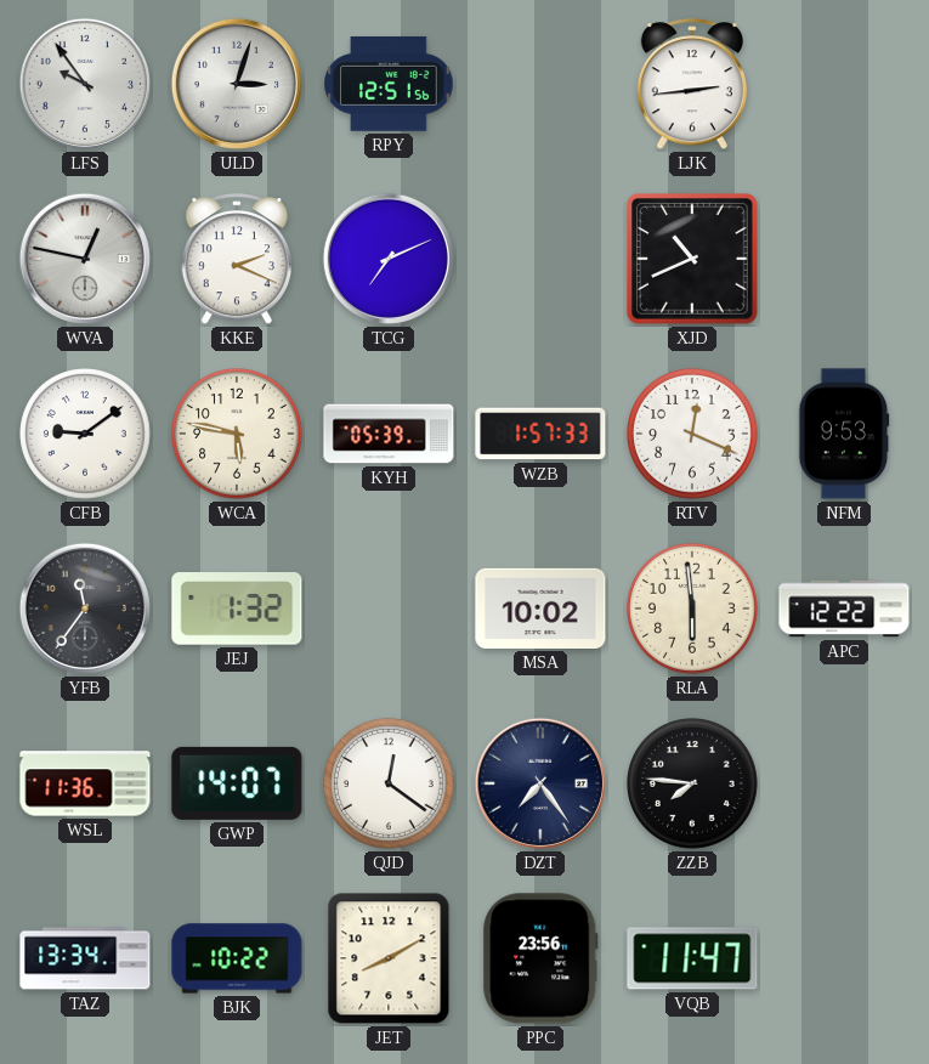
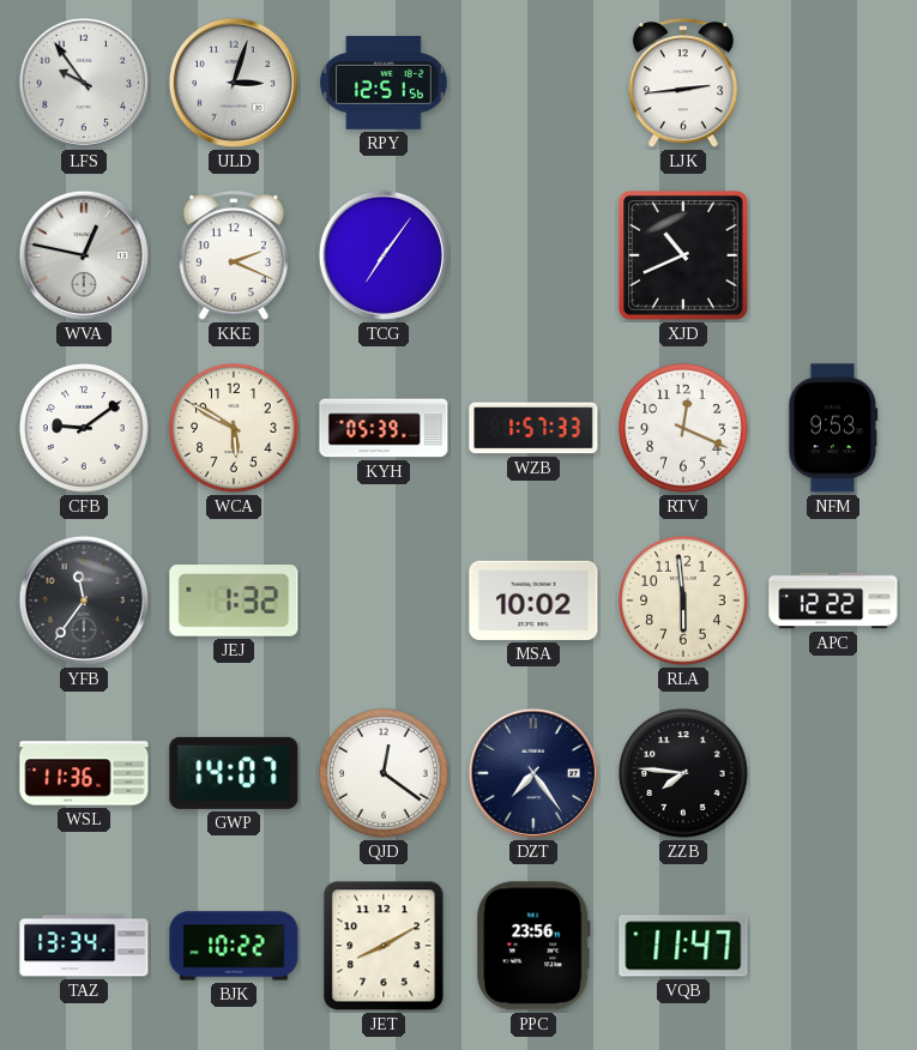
TCG: 7:11 -> 7:06 (384, 255)
WCA: 5:47 -> 5:50 (235, 429)
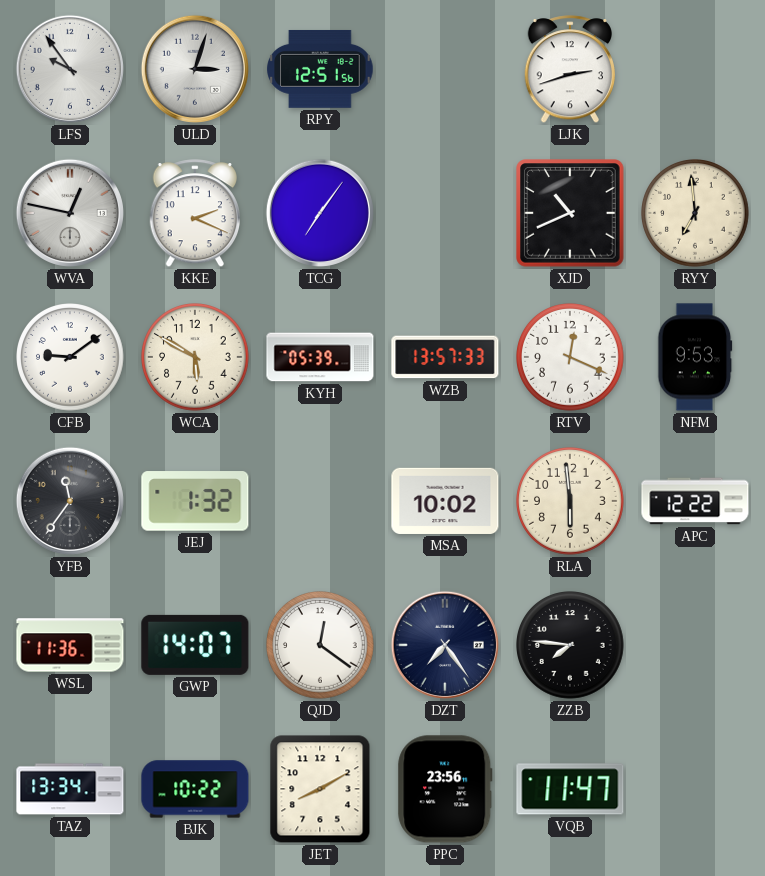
LJK: 2:44 -> 2:42 (569, 70)
RYY: none -> 6:59 (696, 214)
WZB: 1:57 -> 13:57 (445, 357)
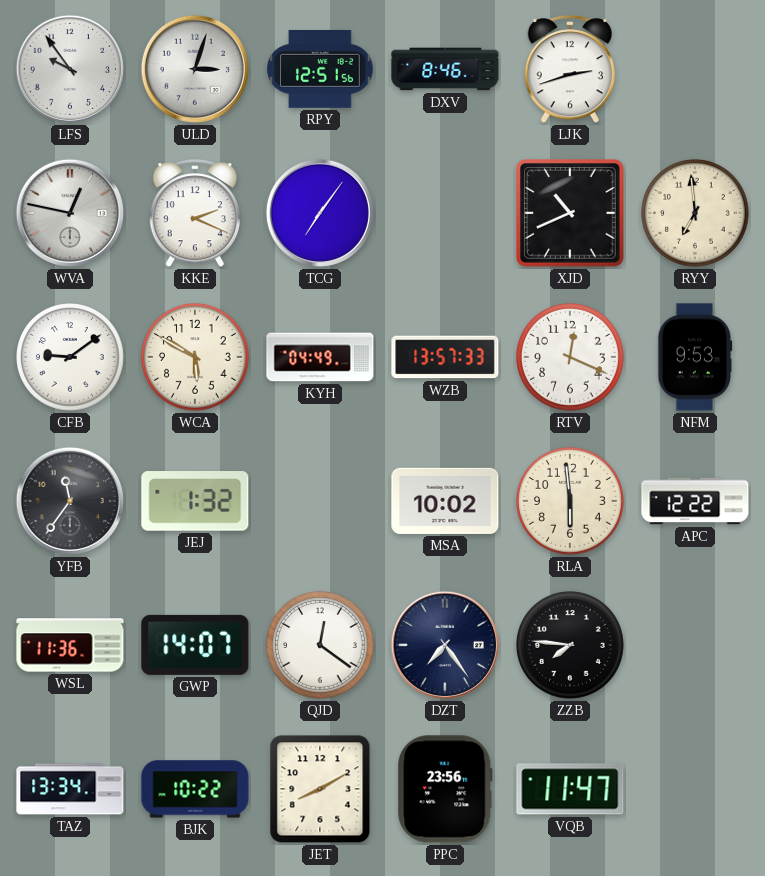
DXV: none -> 8:46 (445, 69)
KYH: 05:39 -> 04:49 (320, 357)
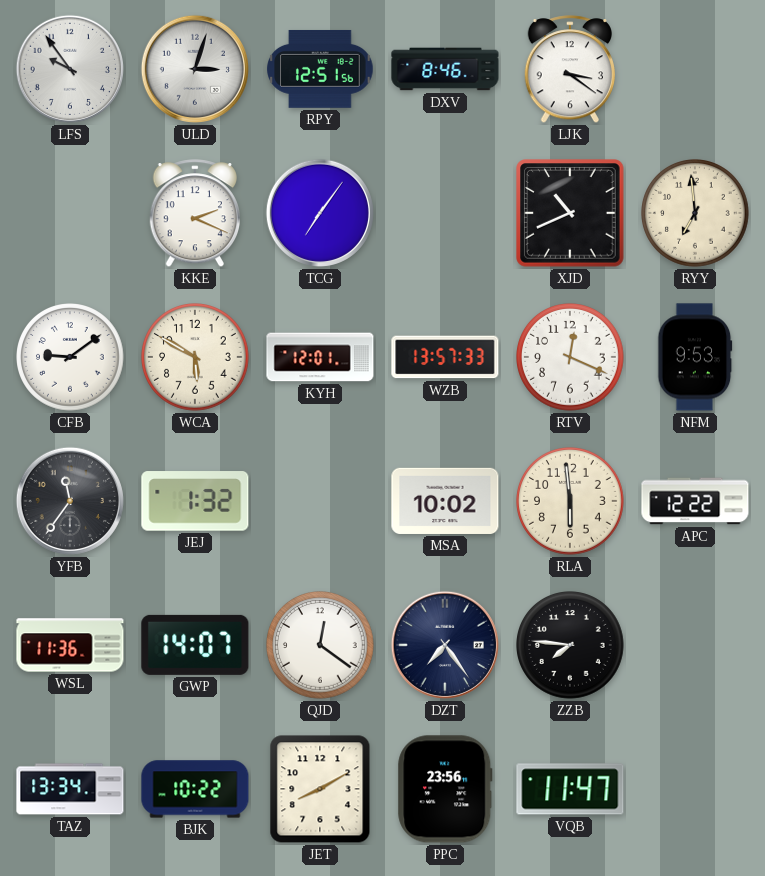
LJK: 2:42 -> 3:21 (569, 70)
WVA: 12:47 -> none (70, 213)
KYH: 04:49 -> 12:01 (320, 357)
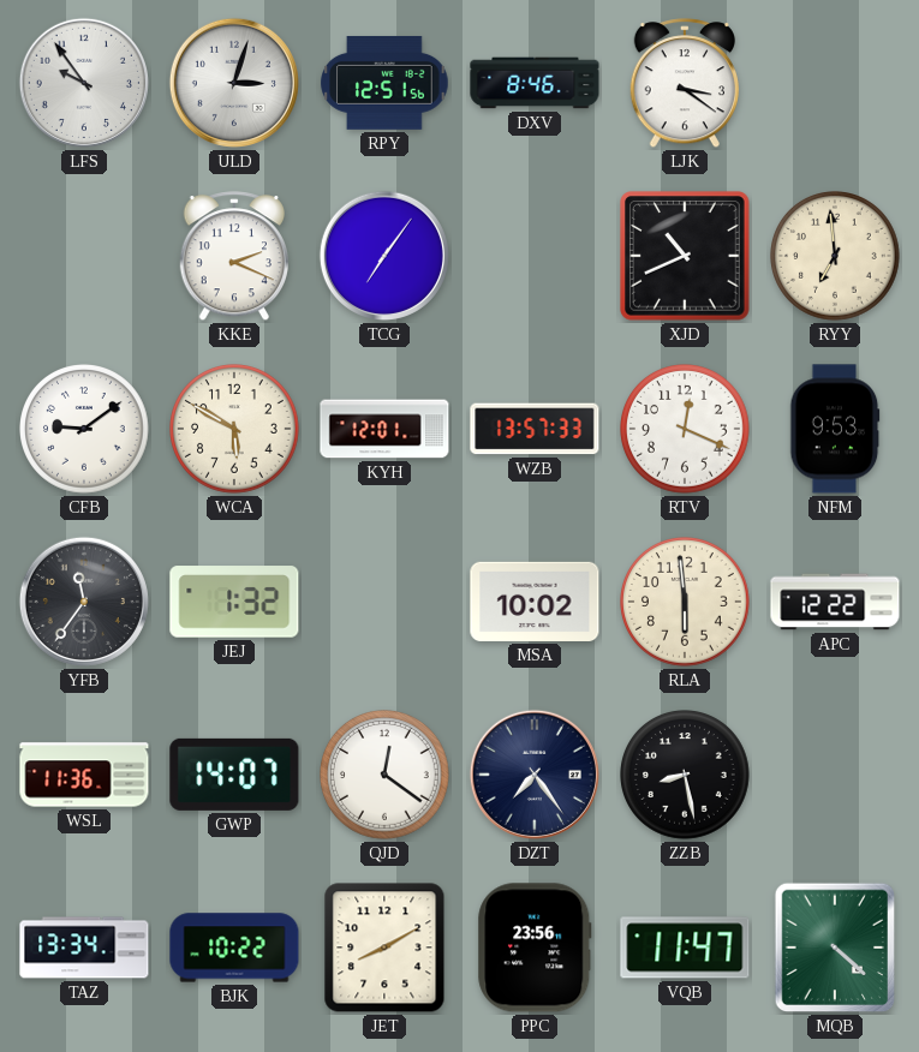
ZZB: 7:46 -> 8:28 (686, 776)
MQB: none -> 4:22 (834, 948)
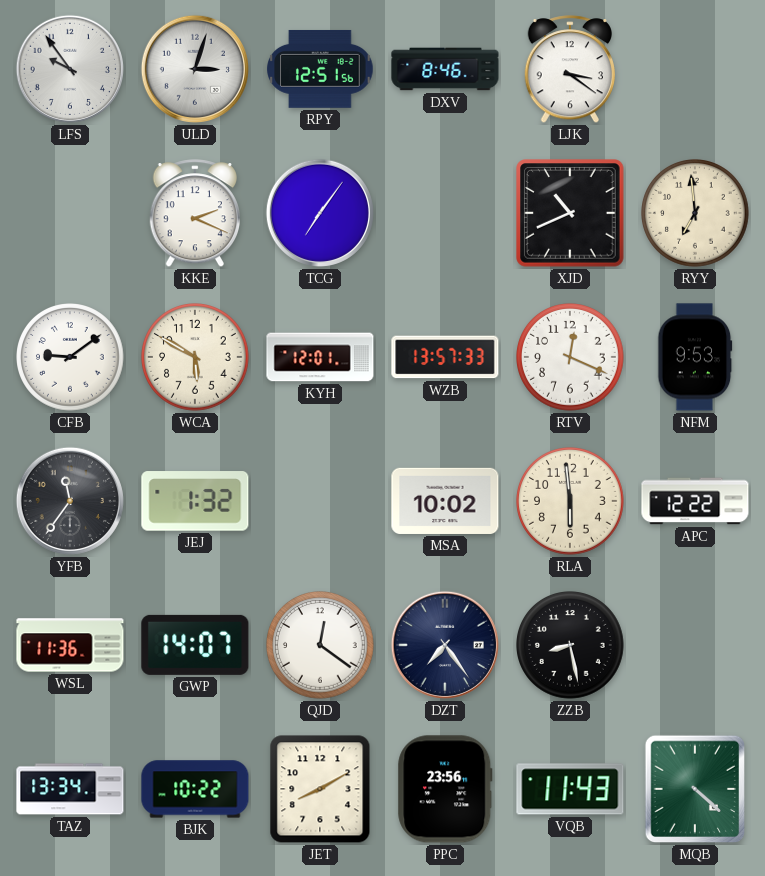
VQB: 11:47 -> 11:43 (570, 789)
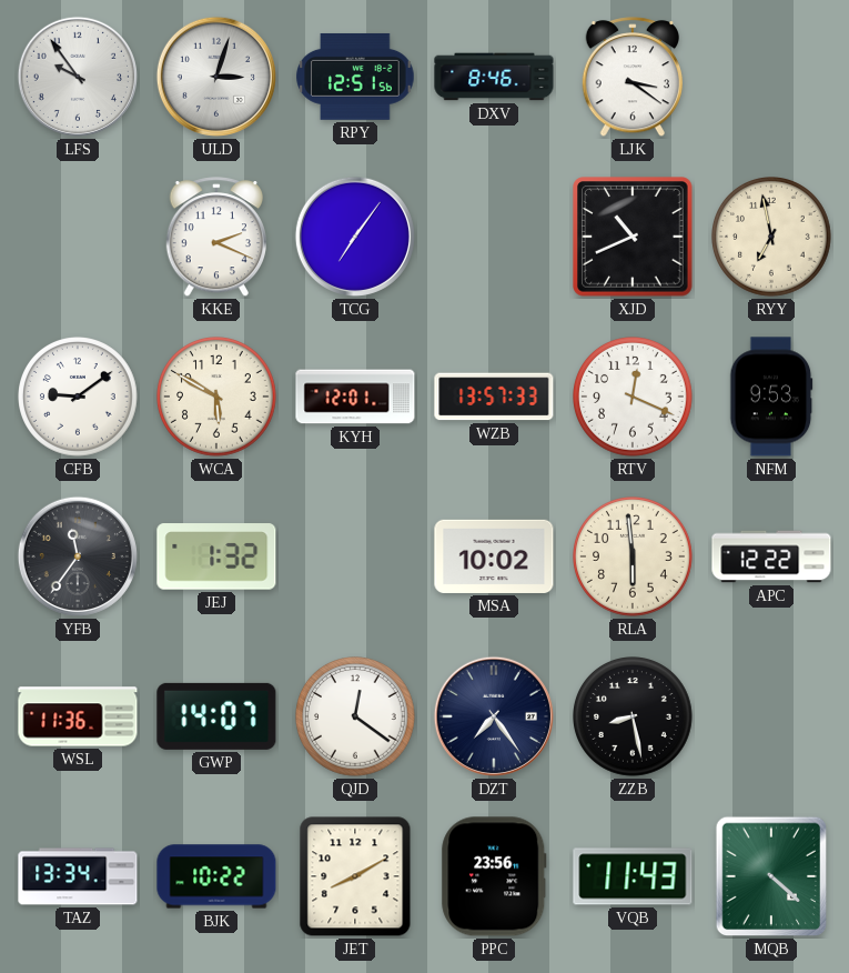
RYY: 6:59 -> 6:58 (772, 238)
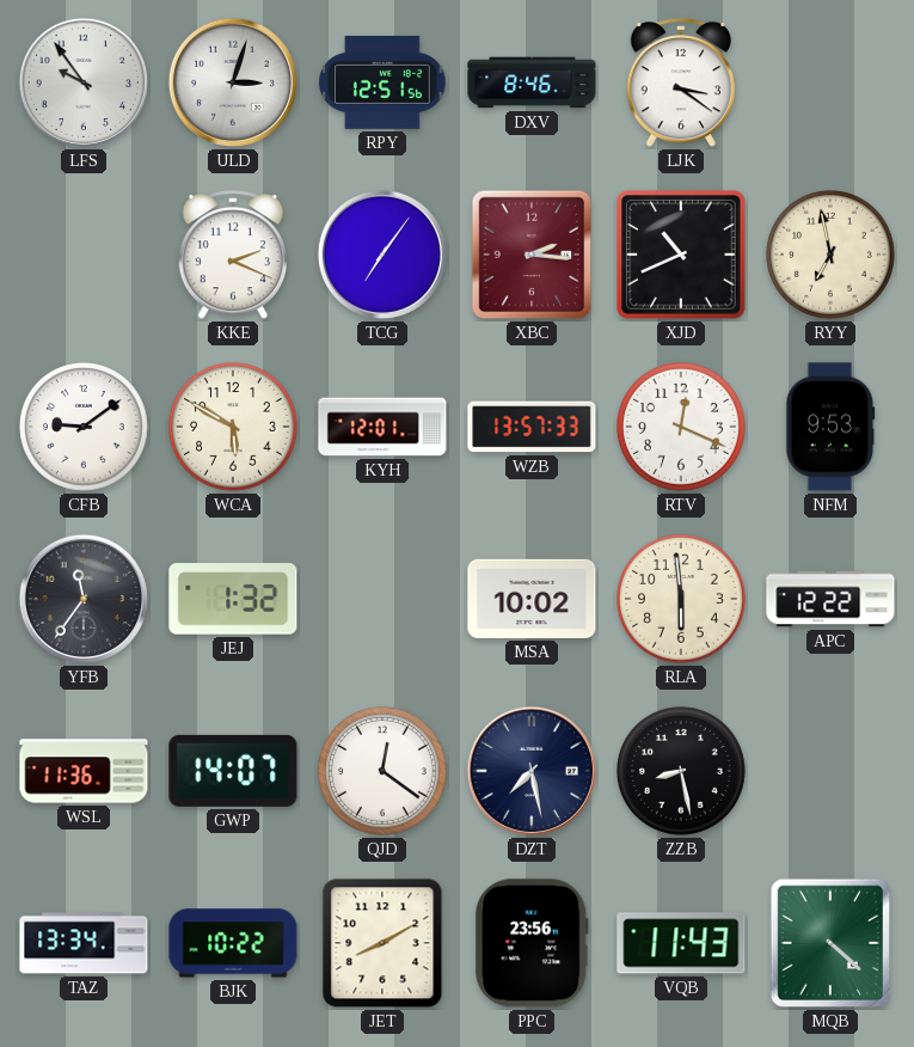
XBC: none -> 2:16 (530, 255)
DZT: 7:24 -> 7:28 (532, 771)
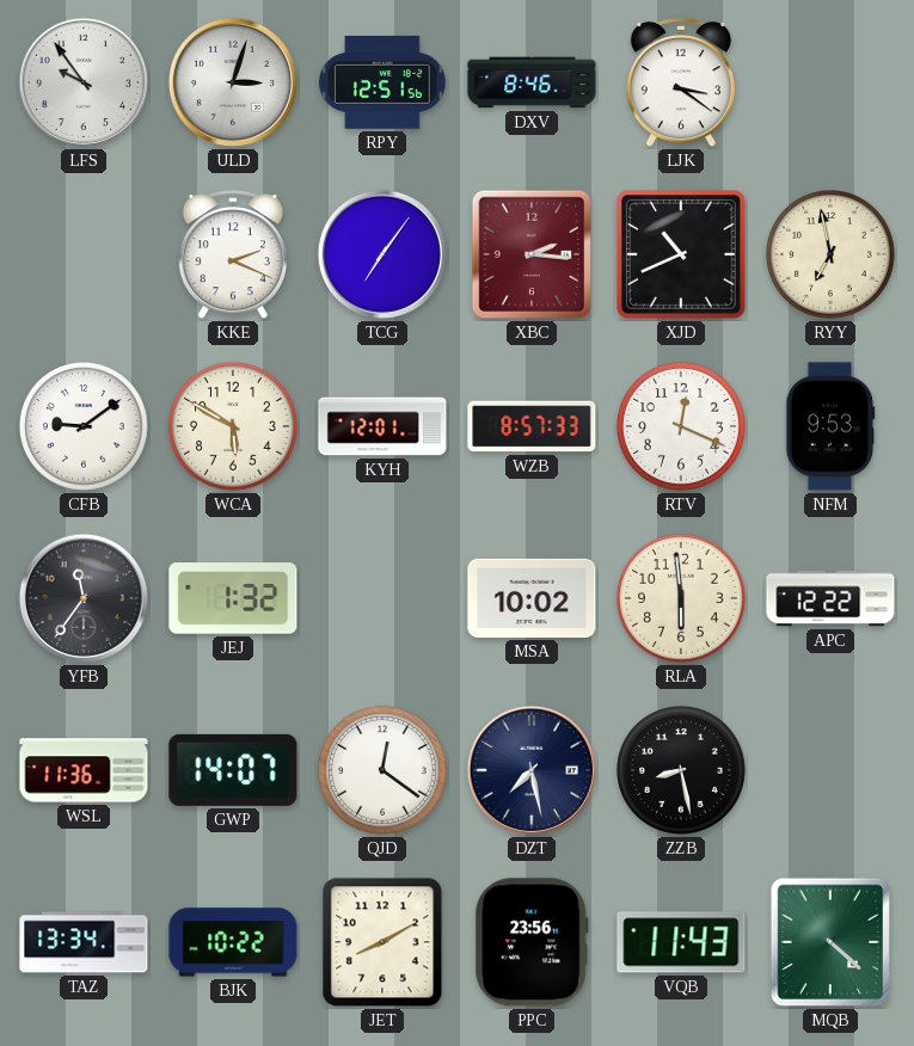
WZB: 13:57 -> 8:57 (532, 426)
